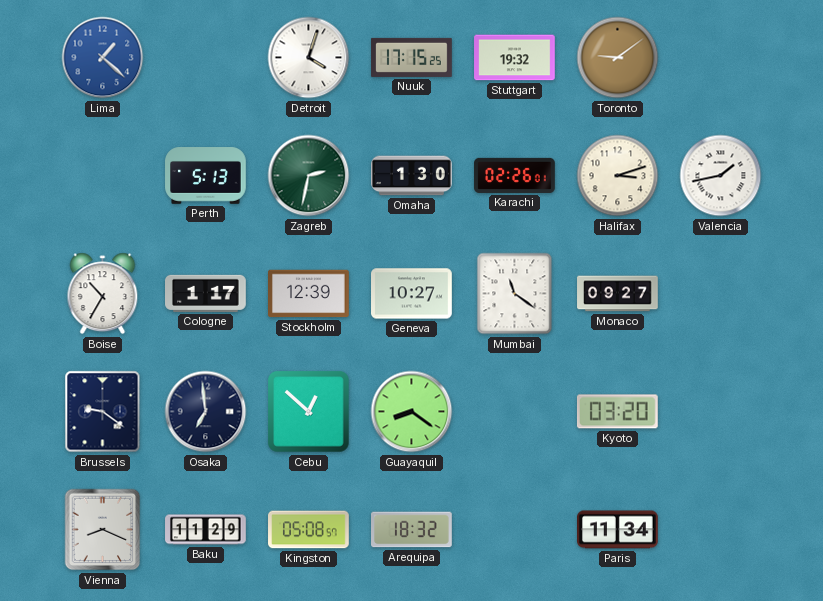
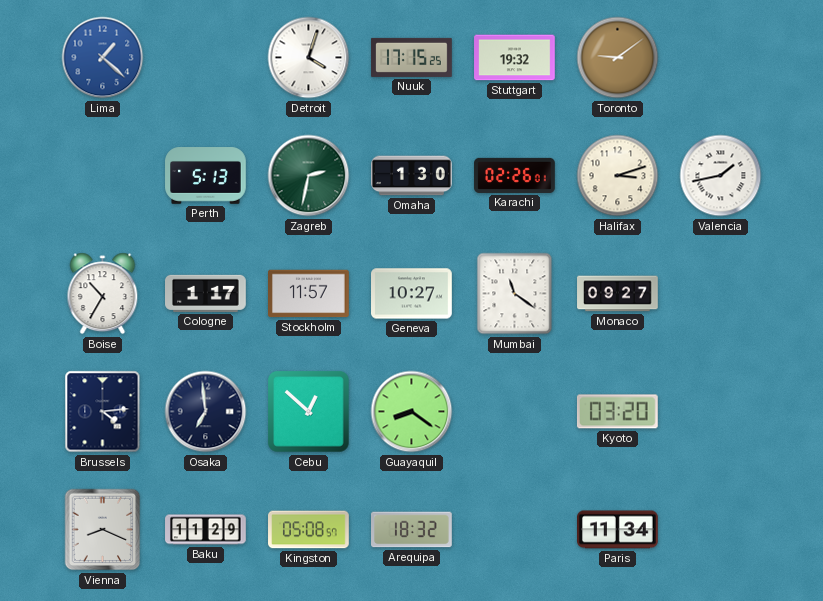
Stockholm: 12:39 -> 11:57 (309, 294)
Brussels: 9:21 -> 4:14 (103, 412)
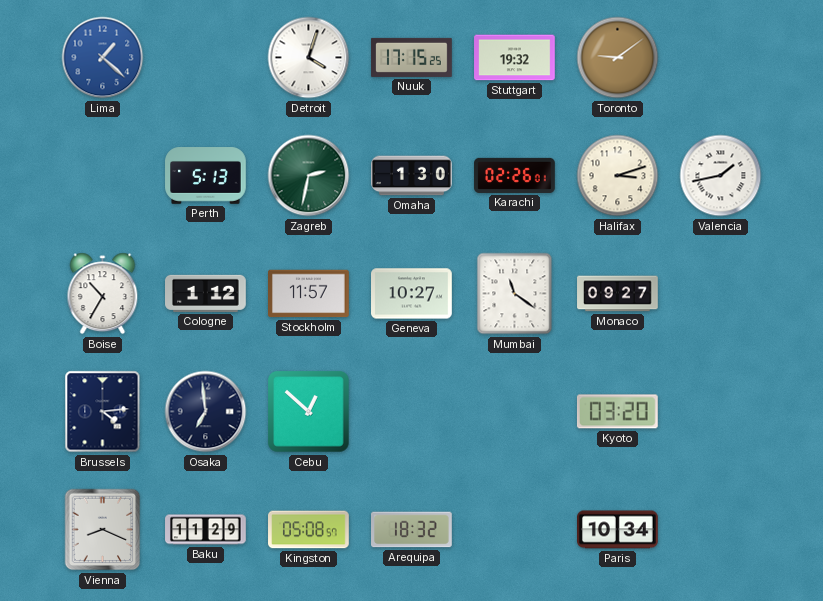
Cologne: 1:17 -> 1:12 (206, 293)
Guayaquil: 8:21 -> none (412, 412)
Paris: 11:34 -> 10:34 (618, 530)
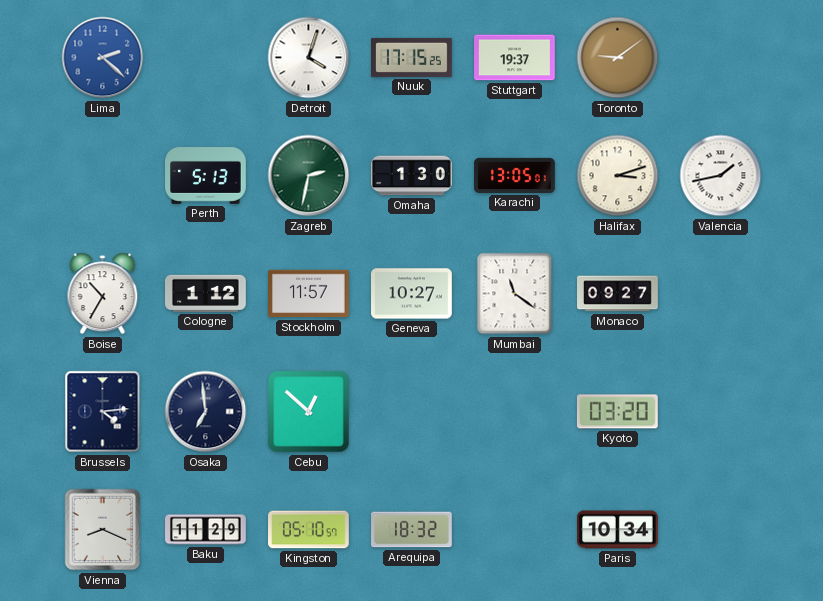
Lima: 1:22 -> 2:22 (103, 58)
Stuttgart: 19:32 -> 19:37 (515, 58)
Karachi: 02:26 -> 13:05 (515, 175)
Kingston: 05:08 -> 05:10 (309, 530)
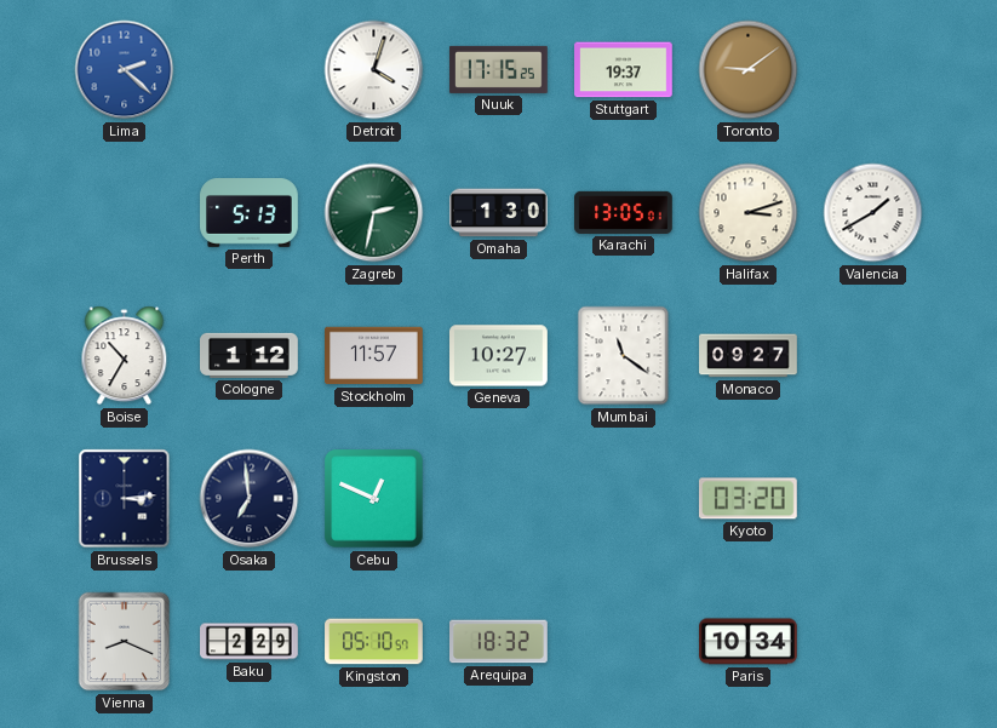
Valencia: 1:43 -> 1:40 (873, 213)
Brussels: 4:14 -> 3:14 (125, 499)
Cebu: 12:52 -> 12:49 (374, 499)
Baku: 11:29 -> 2:29 (250, 642)
